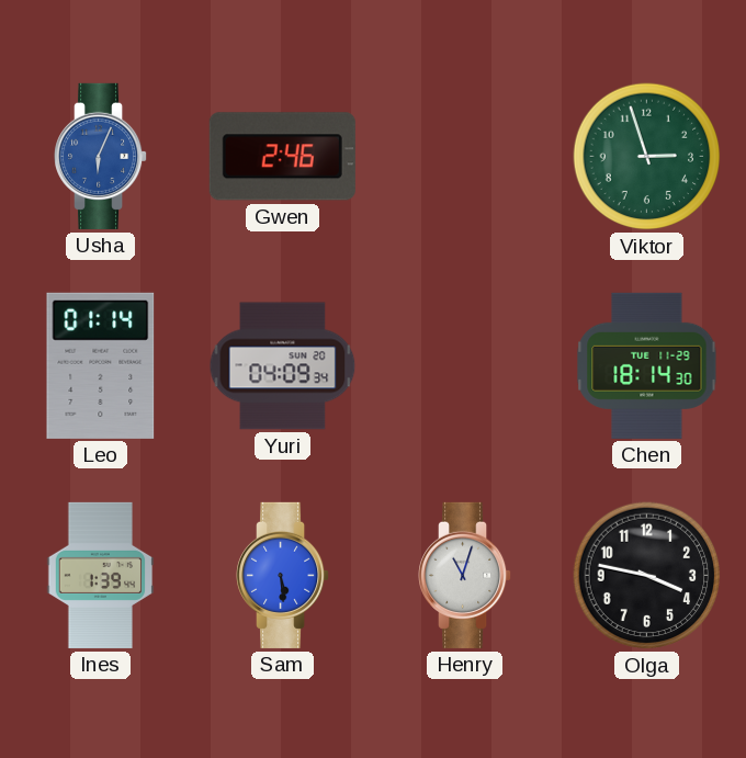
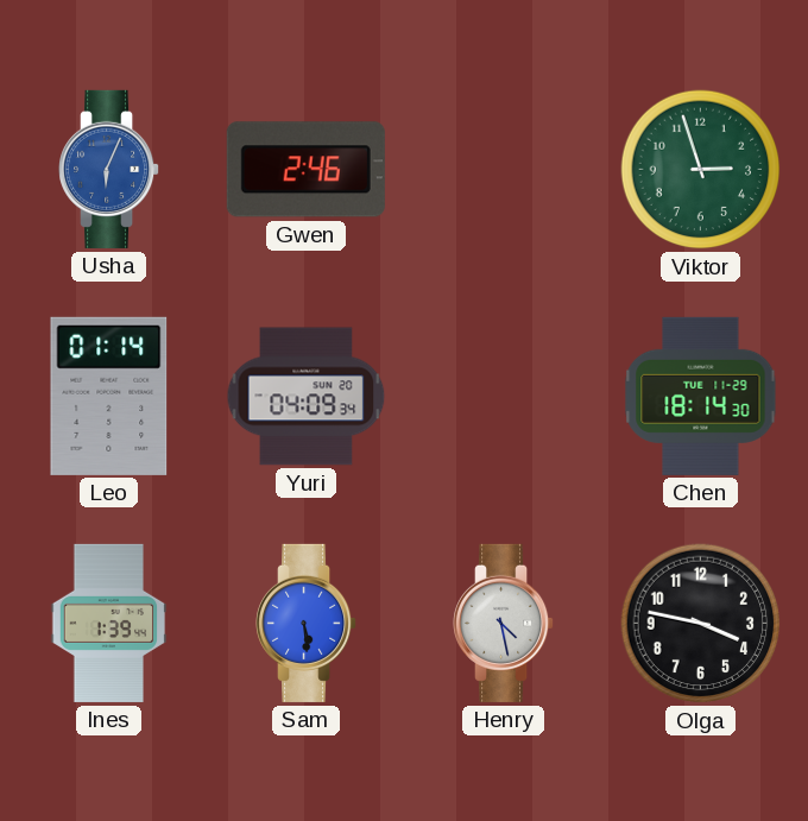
Henry: 11:03 -> 4:28 (505, 623)
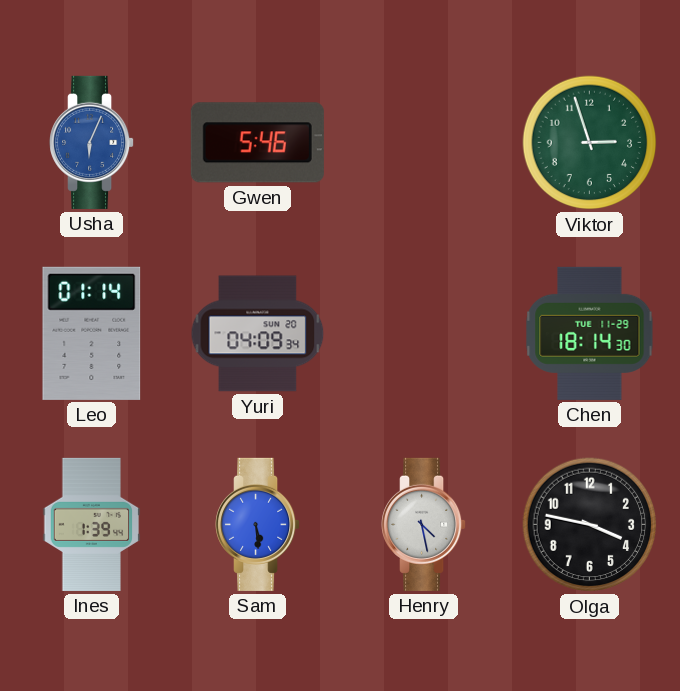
Gwen: 2:46 -> 5:46 (257, 143)
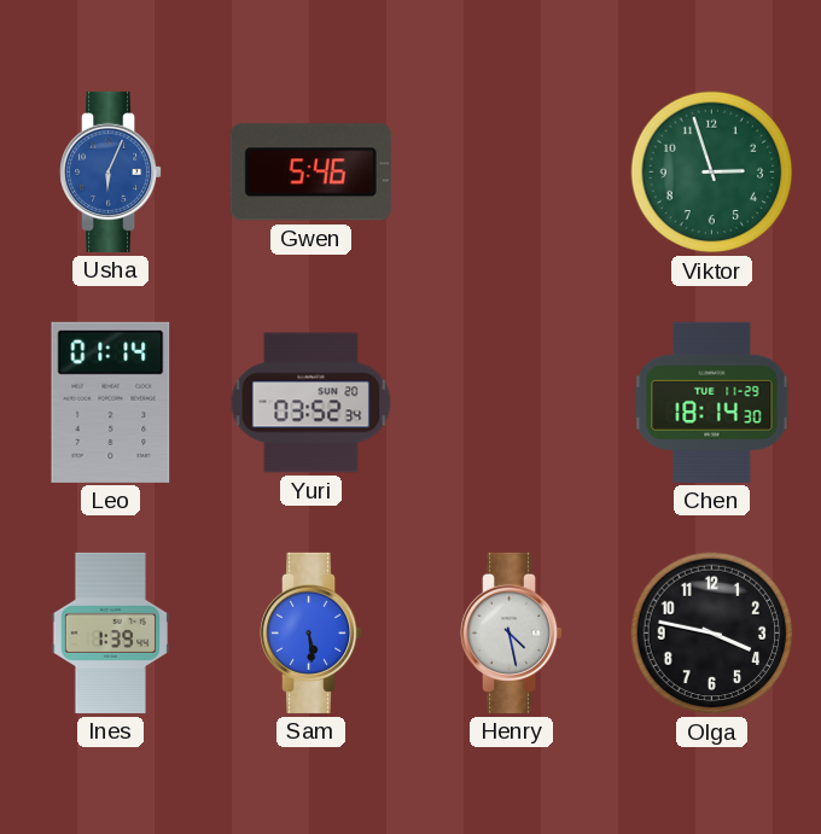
Yuri: 04:09 -> 03:52 (311, 403)
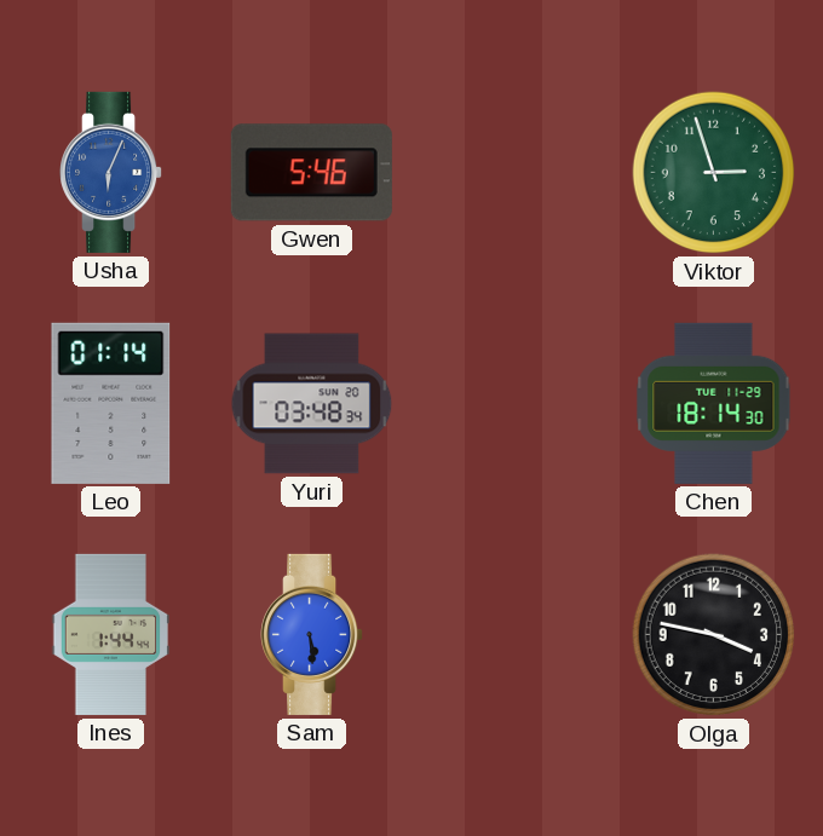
Yuri: 03:52 -> 03:48 (312, 404)
Ines: 1:39 -> 1:44 (111, 634)
Henry: 4:28 -> none (513, 632)
